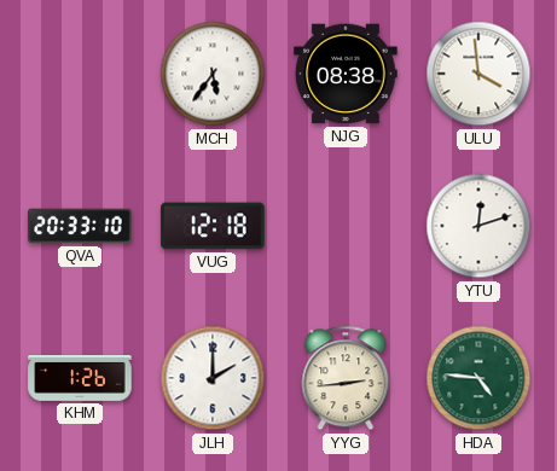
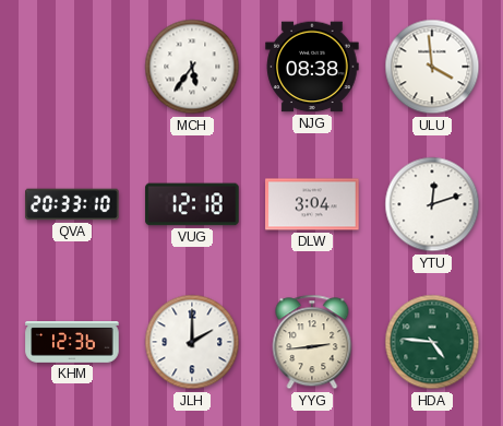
DLW: none -> 3:04 (312, 204)
KHM: 1:26 -> 12:36 (72, 343)
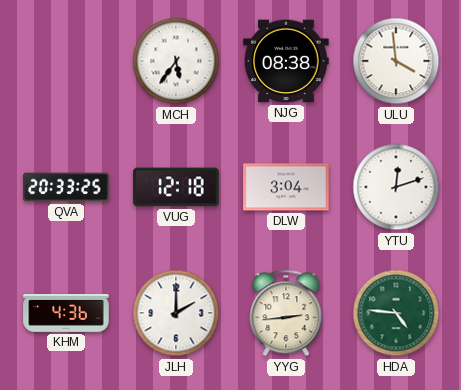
QVA: 20:33:10 -> 20:33:25 (66, 187)
KHM: 12:36 -> 4:36 (66, 314)
